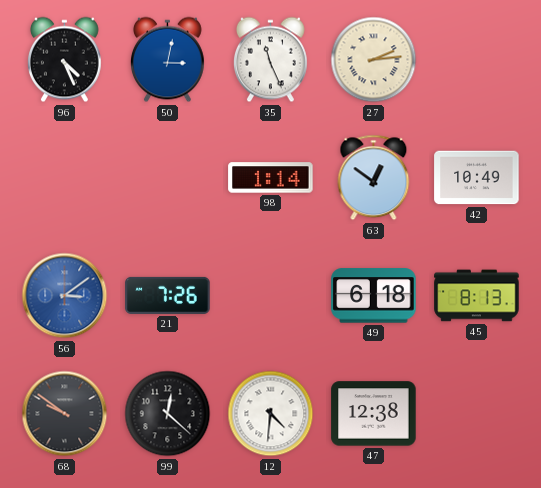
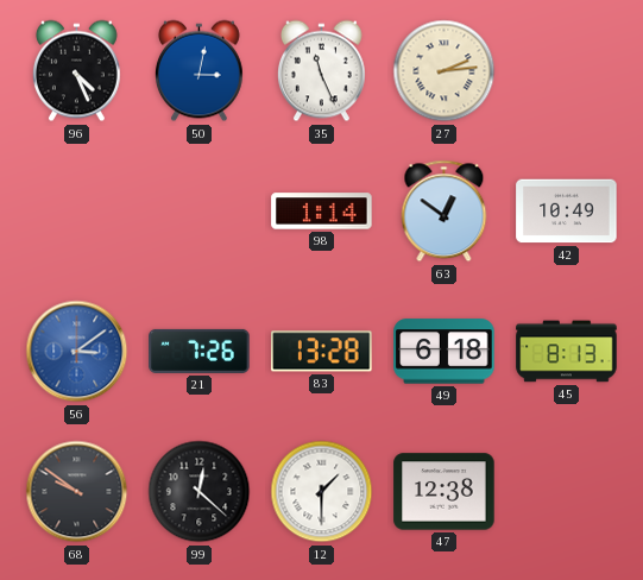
83: none -> 13:28 (322, 352)
12: 4:31 -> 1:30 (322, 492)
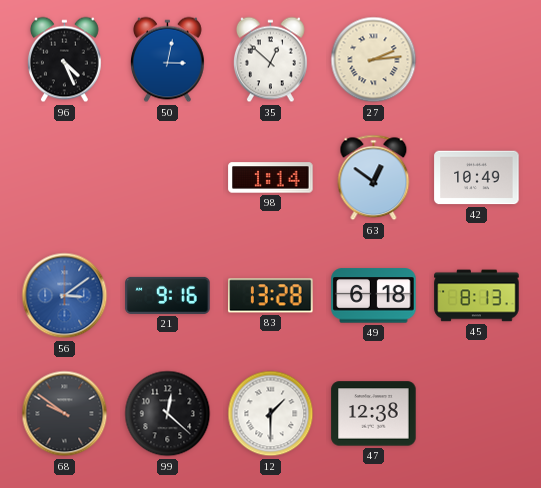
35: 11:26 -> 12:52 (270, 60)
21: 7:26 -> 9:16 (168, 295)
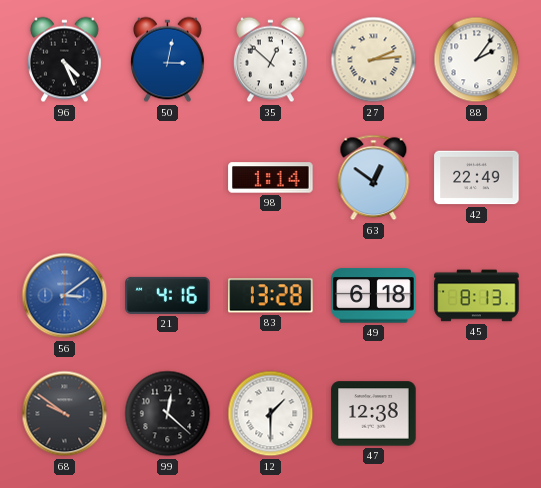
88: none -> 2:06 (477, 60)
42: 10:49 -> 22:49 (477, 178)
21: 9:16 -> 4:16 (168, 295)
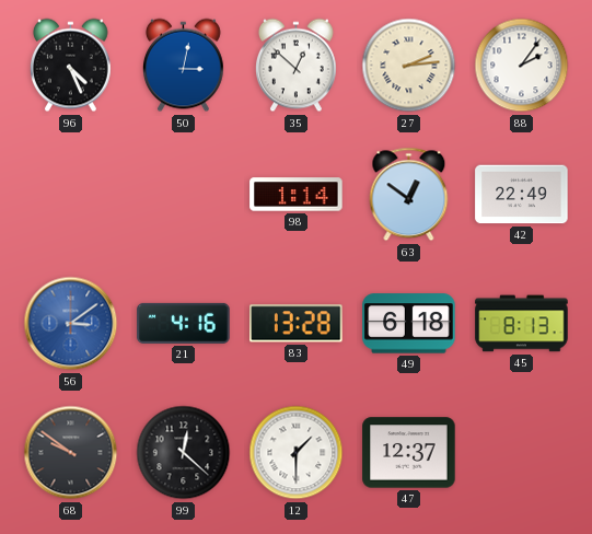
47: 12:38 -> 12:37 (409, 453)
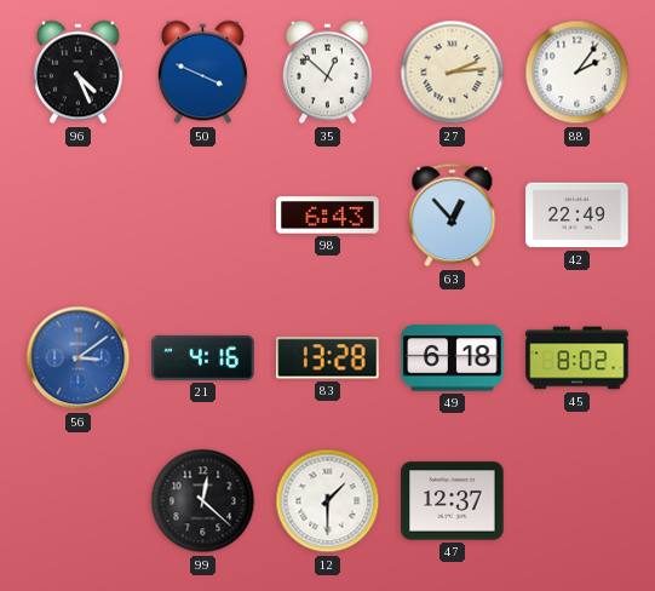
50: 3:02 -> 3:49 (202, 73)
98: 1:14 -> 6:43 (328, 216)
63: 12:51 -> 12:53 (453, 216)
45: 8:13 -> 8:02 (578, 358)
68: 9:51 -> none (71, 453)
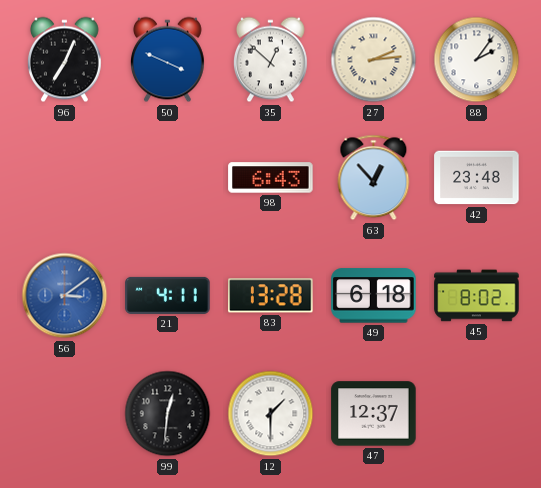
96: 4:26 -> 7:04 (64, 60)
42: 22:49 -> 23:48 (477, 178)
21: 4:16 -> 4:11 (168, 295)
99: 12:22 -> 12:31 (168, 414)
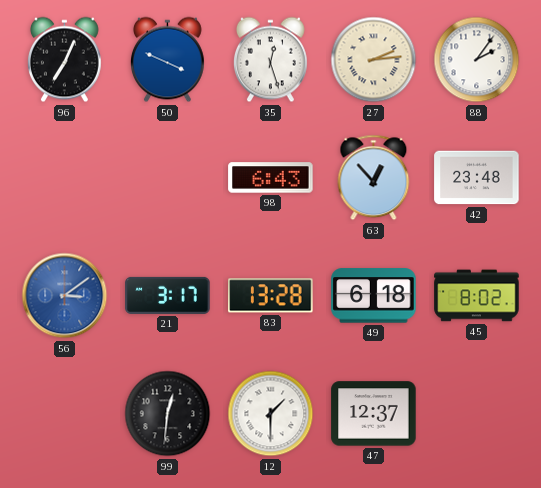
35: 12:52 -> 12:27 (270, 60)
21: 4:11 -> 3:17 (168, 295)
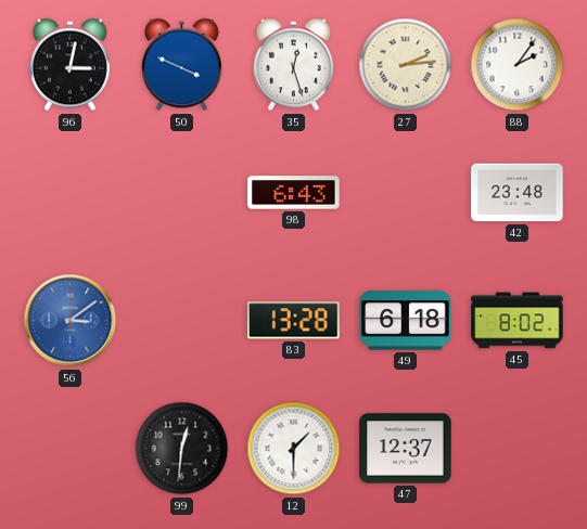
96: 7:04 -> 3:02 (69, 65)
63: 12:53 -> none (374, 178)
21: 3:17 -> none (168, 295)
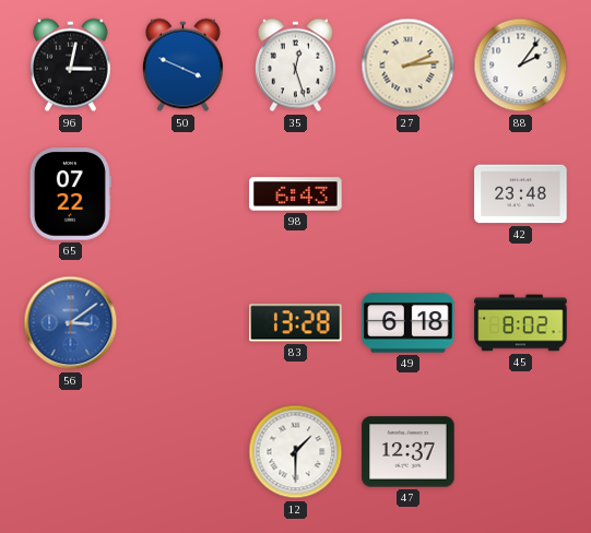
65: none -> 07:22 (70, 194)
99: 12:31 -> none (182, 449)
